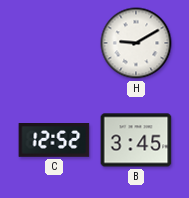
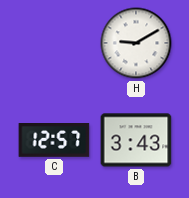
C: 12:52 -> 12:57 (54, 141)
B: 3:45 -> 3:43 (136, 140)
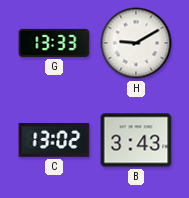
G: none -> 13:33 (54, 43)
C: 12:57 -> 13:02 (54, 141)
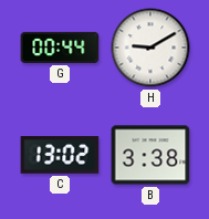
G: 13:33 -> 00:44 (60, 48)
B: 3:43 -> 3:38 (150, 155)
